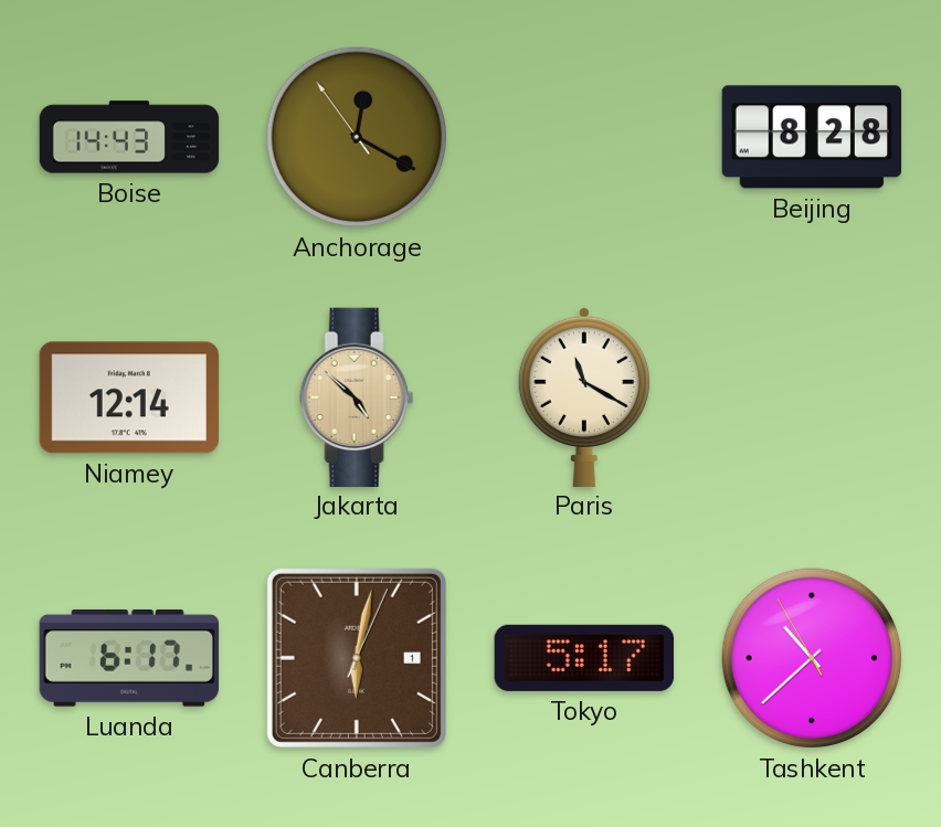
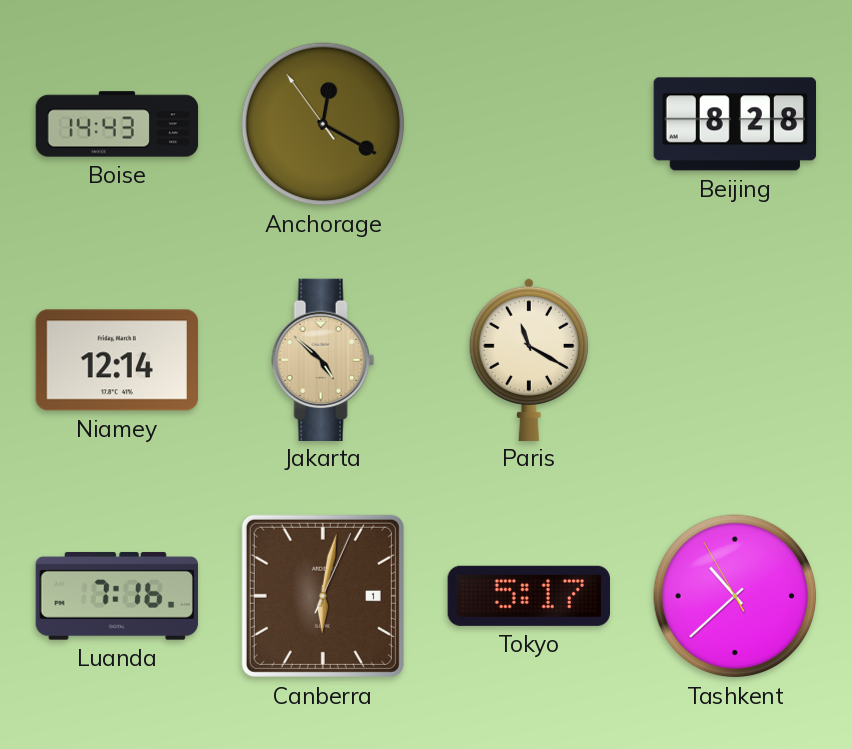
Luanda: 6:17 -> 7:16 (117, 596)
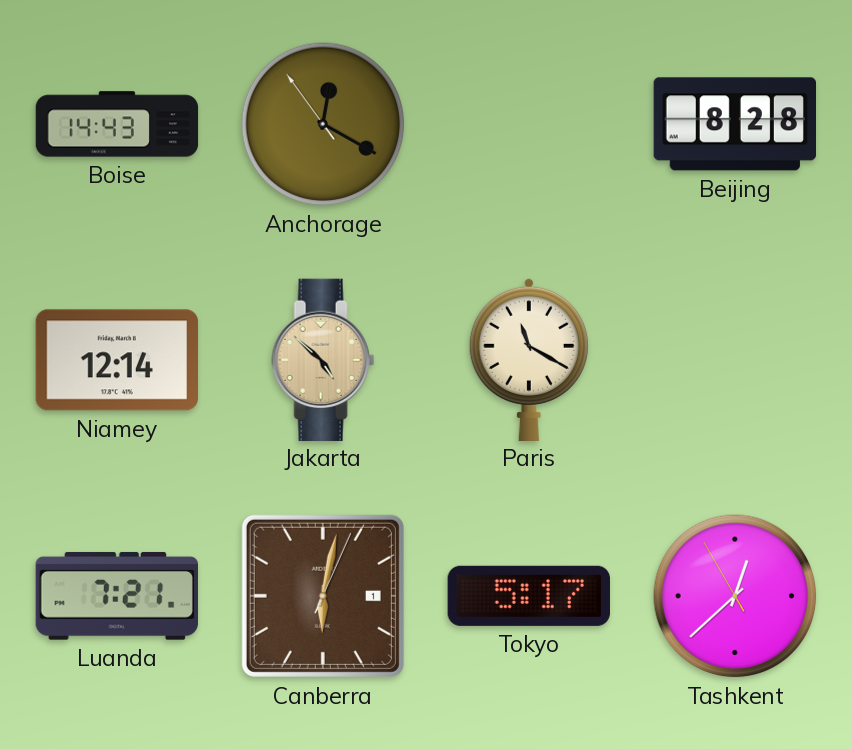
Luanda: 7:16 -> 7:21 (117, 596)
Tashkent: 10:37 -> 12:37 (735, 596)
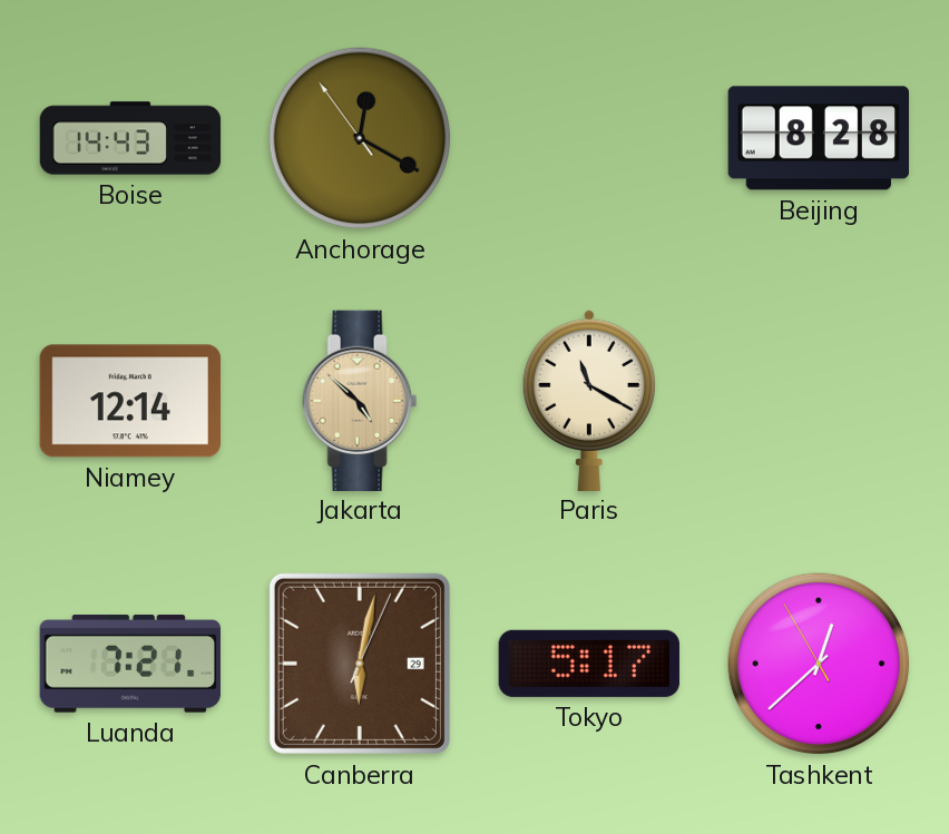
Canberra date: 1 -> 29 (360, 664)
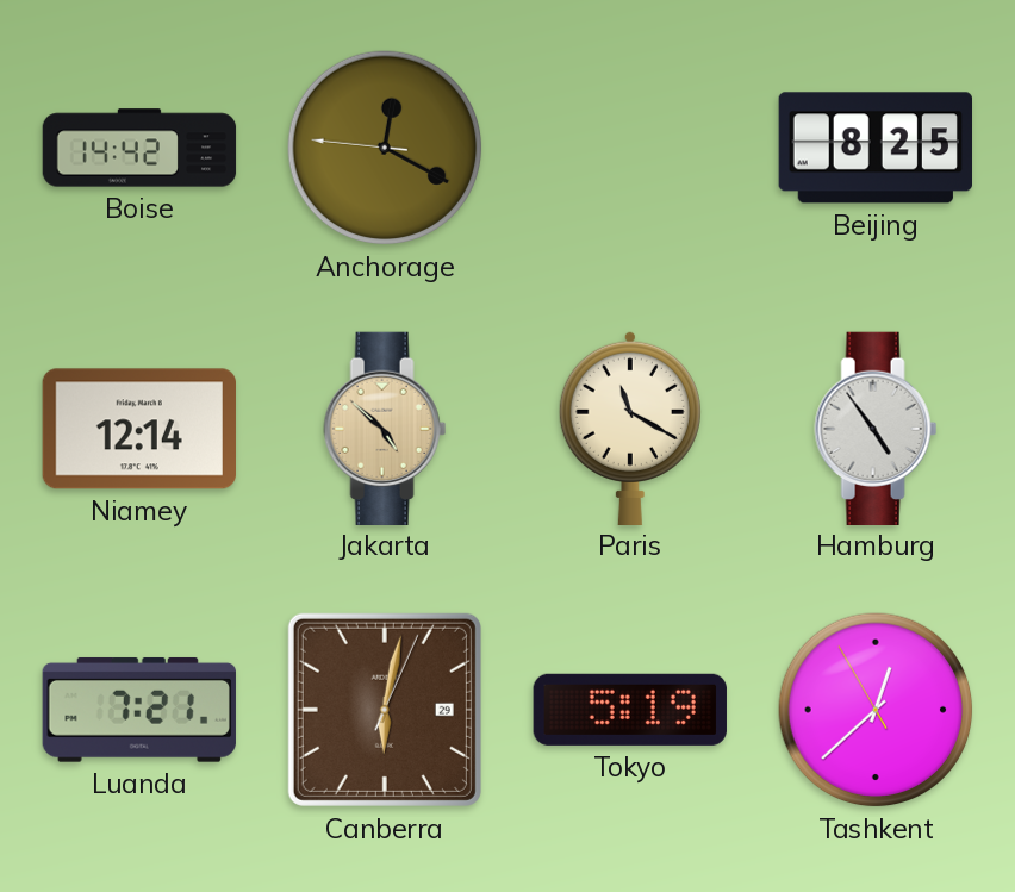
Boise: 14:43 -> 14:42 (139, 148)
Anchorage: 12:19:54 -> 12:19:46 (385, 148)
Beijing: 8:28 -> 8:25 (874, 148)
Hamburg: none -> 4:54 (876, 428)
Tokyo: 5:17 -> 5:19 (630, 710)
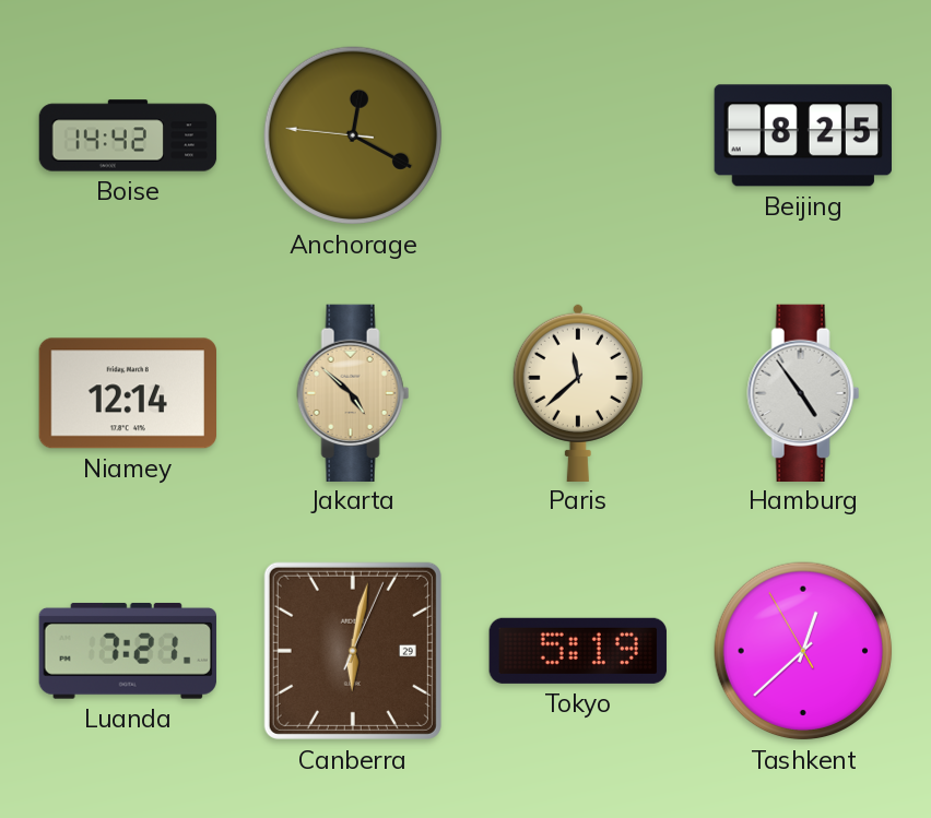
Paris: 11:20 -> 11:38 (578, 392)
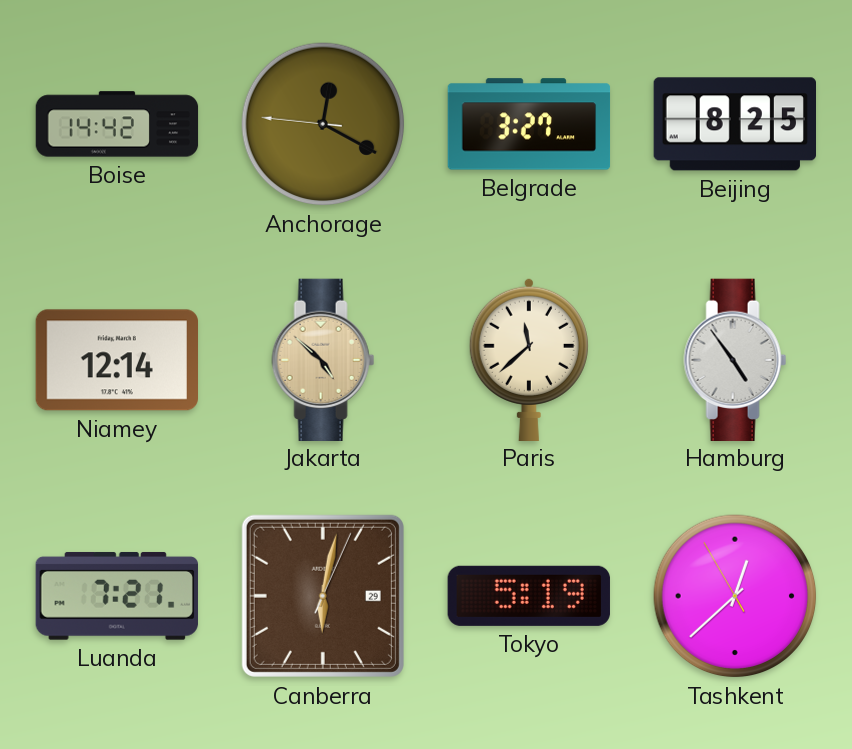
Belgrade: none -> 3:27 (529, 124)
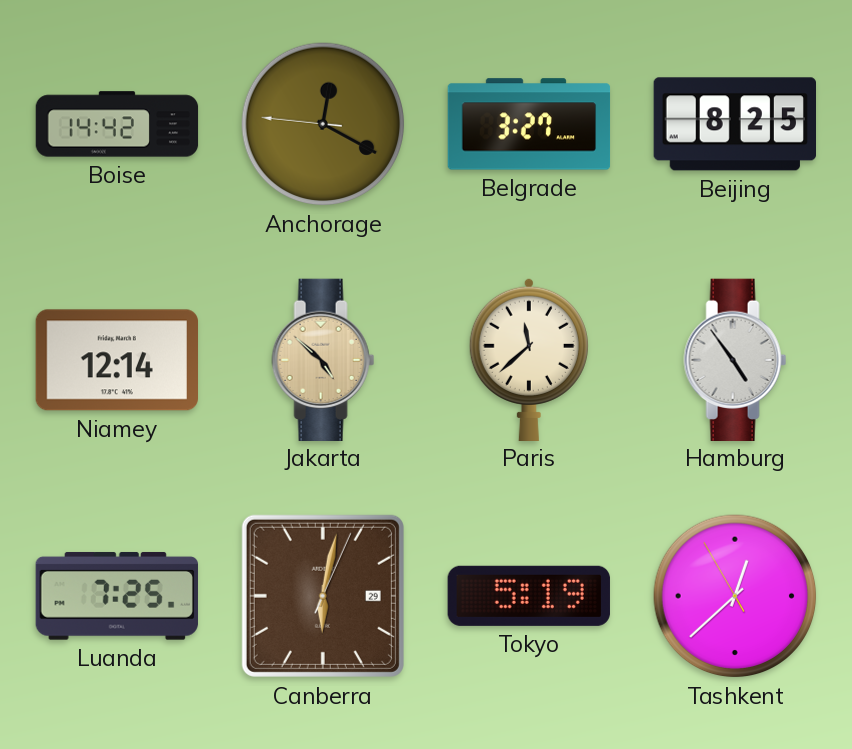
Luanda: 7:21 -> 7:25 (117, 596)
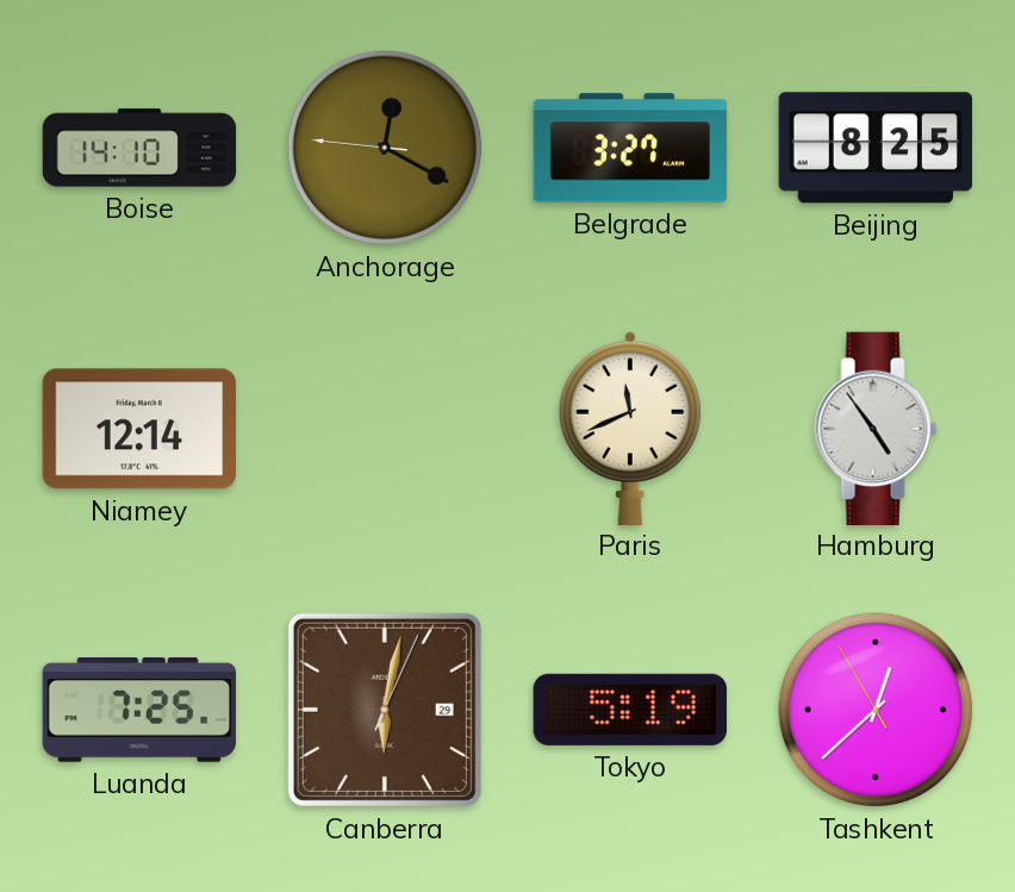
Boise: 14:42 -> 14:10 (139, 148)
Jakarta: 4:52 -> none (323, 359)
Paris: 11:38 -> 11:41 (630, 428)
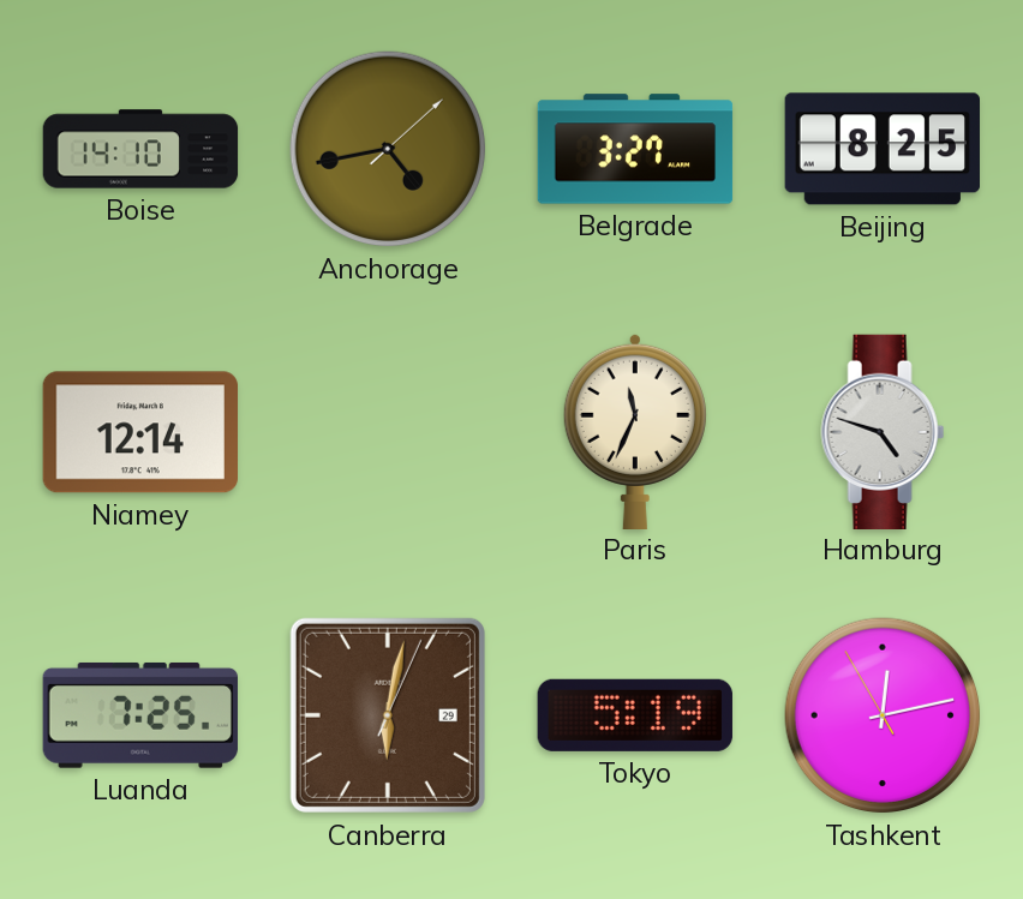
Anchorage: 12:19 -> 4:43 (388, 149)
Paris: 11:41 -> 11:34 (635, 431)
Hamburg: 4:54 -> 4:48 (883, 431)
Tashkent: 12:37 -> 12:12 (883, 715)
